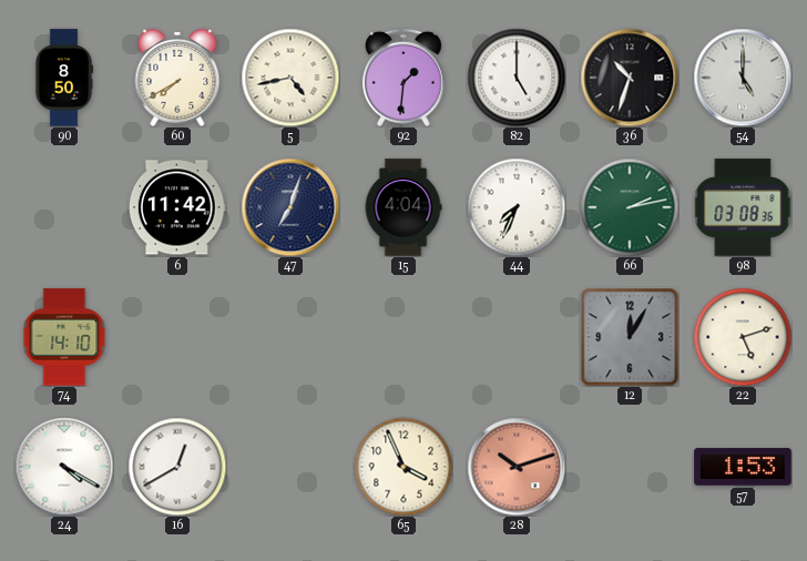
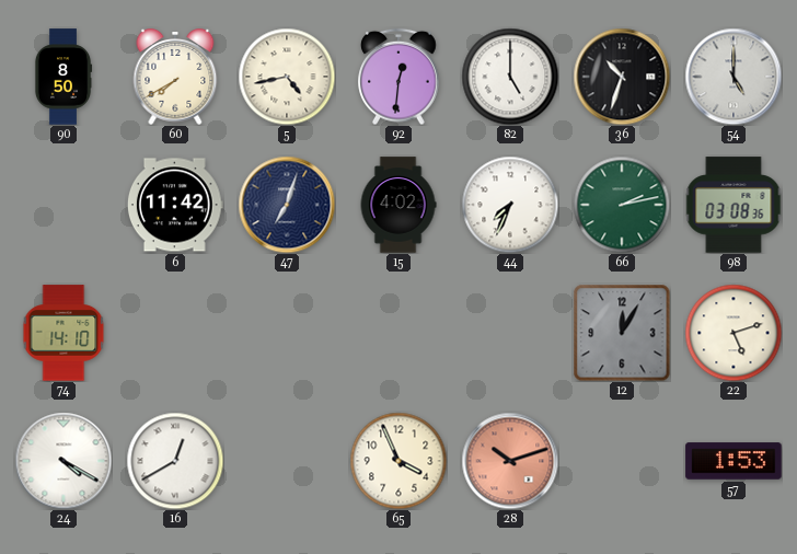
92: 1:31 -> 12:31 (399, 77)
15: 4:04 -> 4:02 (399, 205)
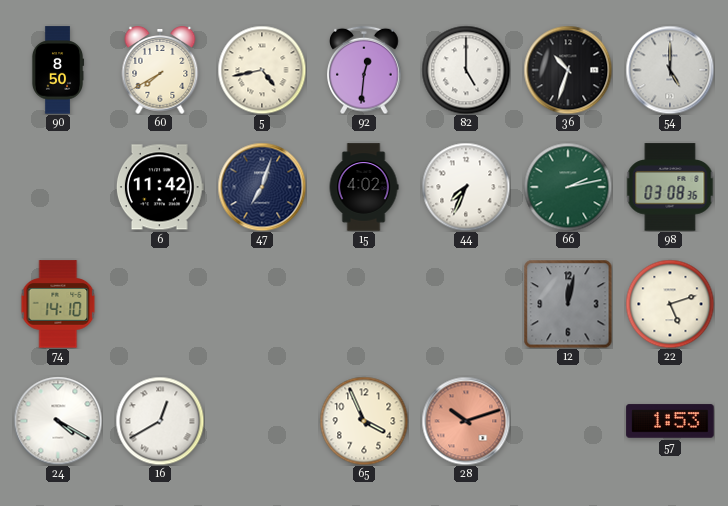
12: 12:05 -> 12:02 (568, 304)
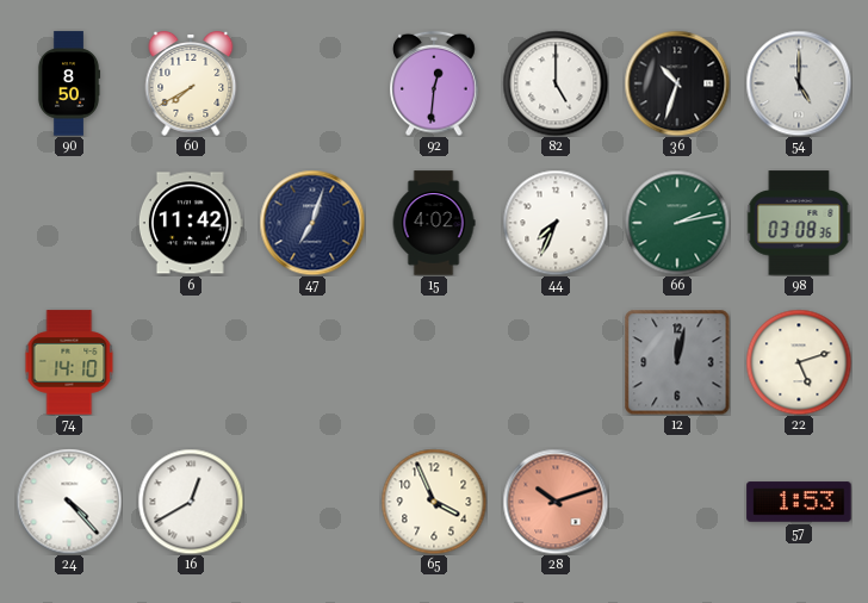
5: 4:43 -> none (262, 70)
24: 4:20 -> 4:23 (69, 502)
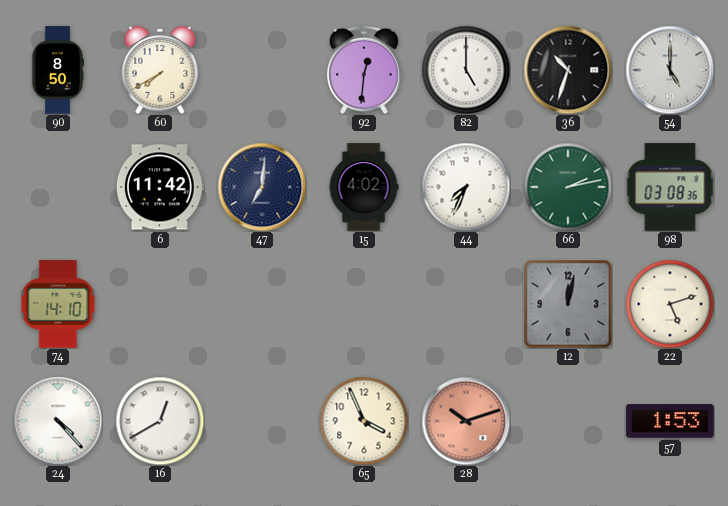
47: 7:03 -> 7:01 (262, 187)
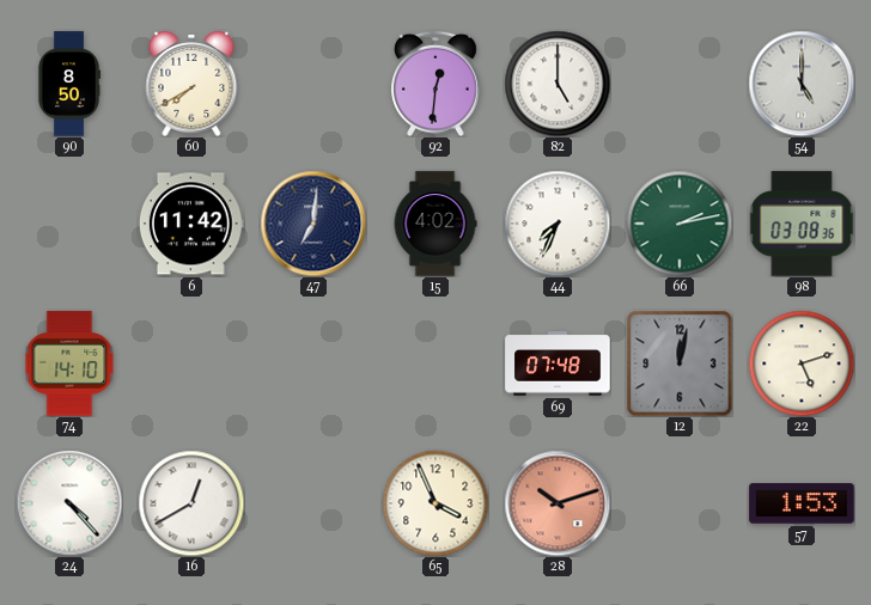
36: 10:33 -> none (568, 70)
69: none -> 07:48 (558, 363)
